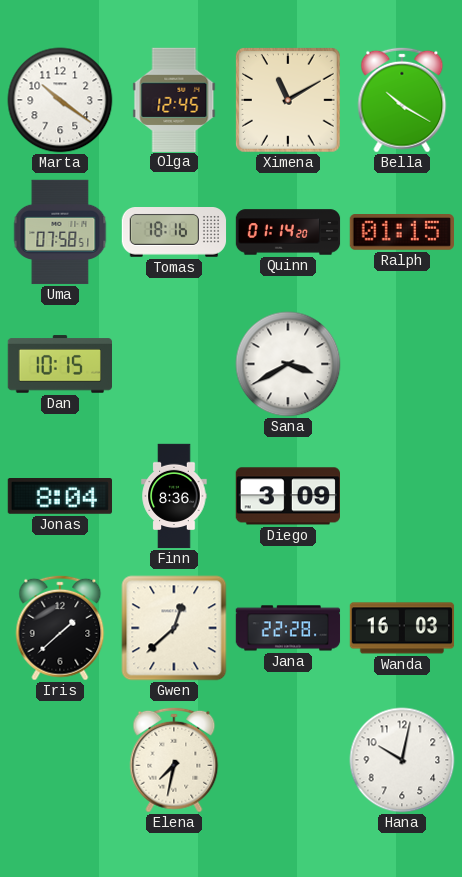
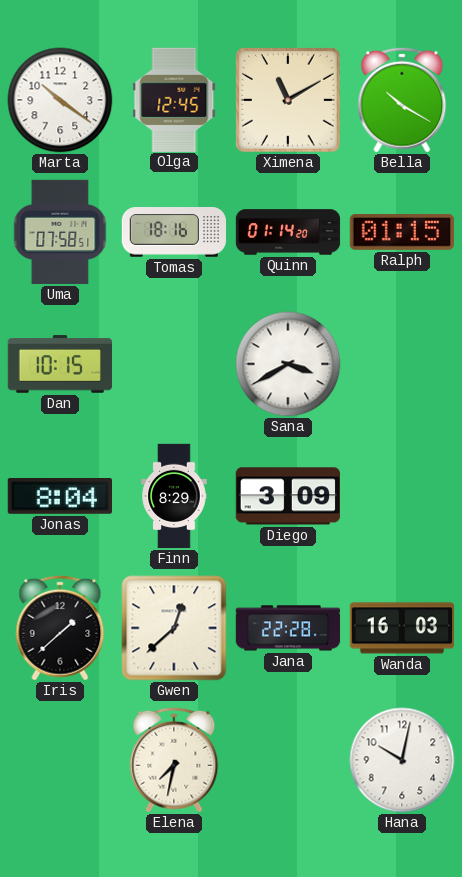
Finn: 8:36 -> 8:29 (174, 496)
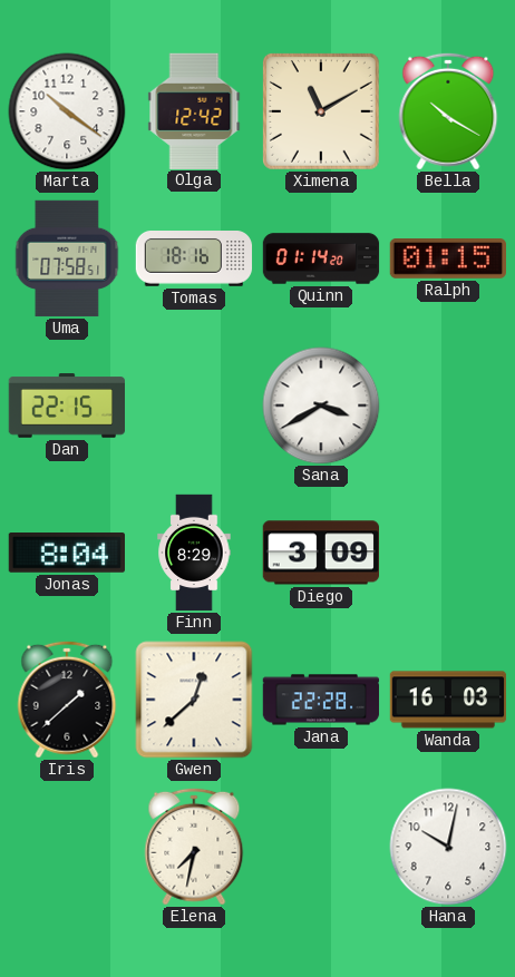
Olga: 12:45 -> 12:42 (194, 110)
Dan: 10:15 -> 22:15 (66, 406)
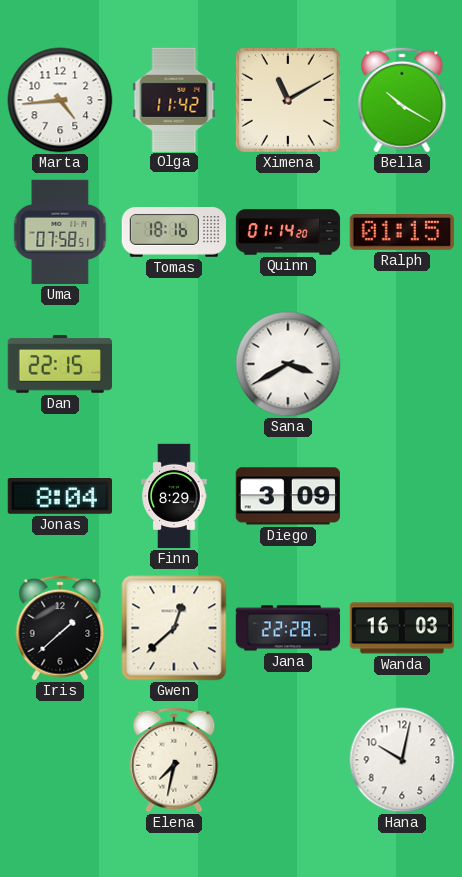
Marta: 10:21 -> 4:44 (60, 100)
Olga: 12:42 -> 11:42 (174, 99)
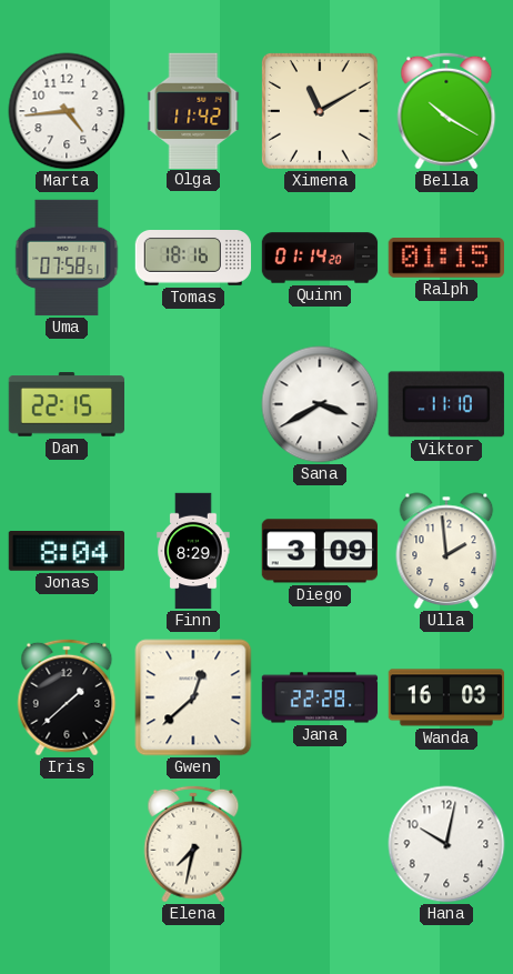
Viktor: none -> 11:10 (446, 404)
Ulla: none -> 1:59 (446, 551)
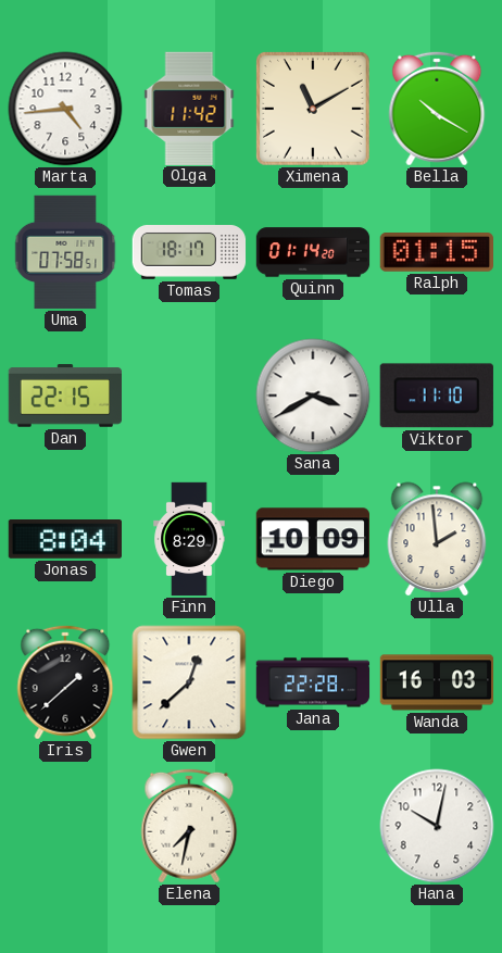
Tomas: 18:16 -> 18:17 (189, 253)
Diego: 3:09 -> 10:09 (312, 539)
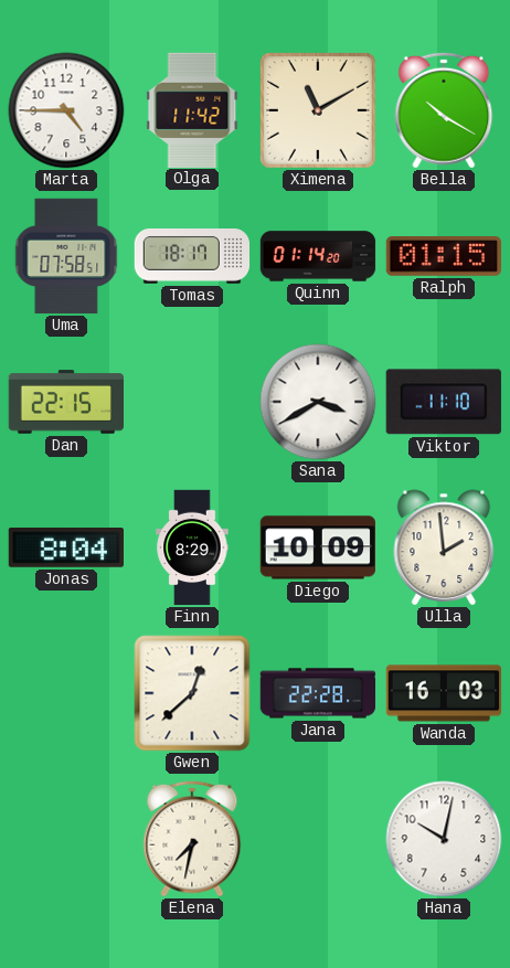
Marta: 4:44 -> 4:45 (66, 110)
Iris: 1:38 -> none (65, 682)
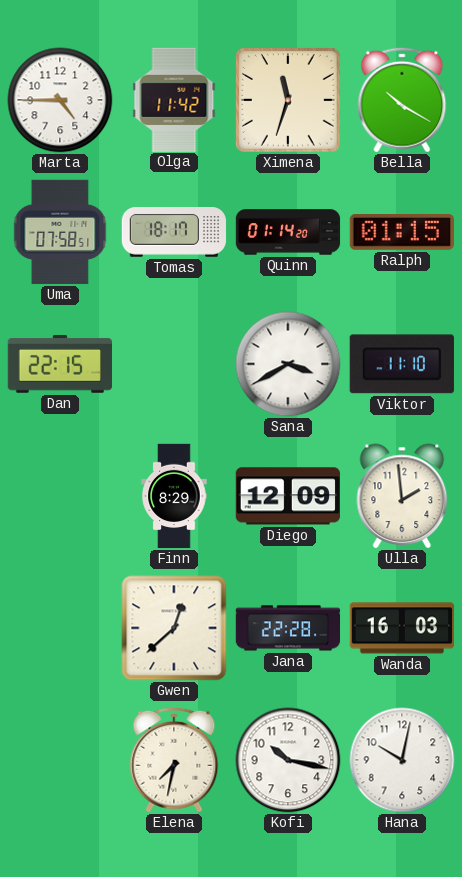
Ximena: 11:10 -> 11:33 (288, 100)
Jonas: 8:04 -> none (65, 549)
Diego: 10:09 -> 12:09 (287, 496)
Kofi: none -> 10:17 (288, 760)
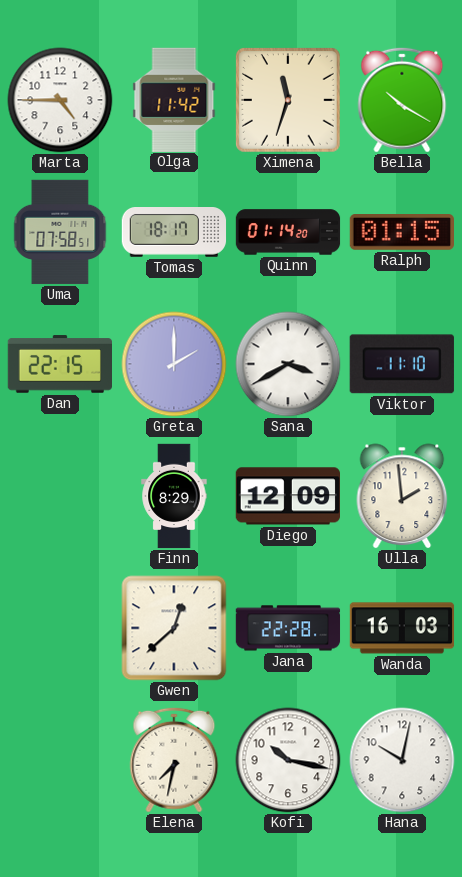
Greta: none -> 2:00 (174, 364)
